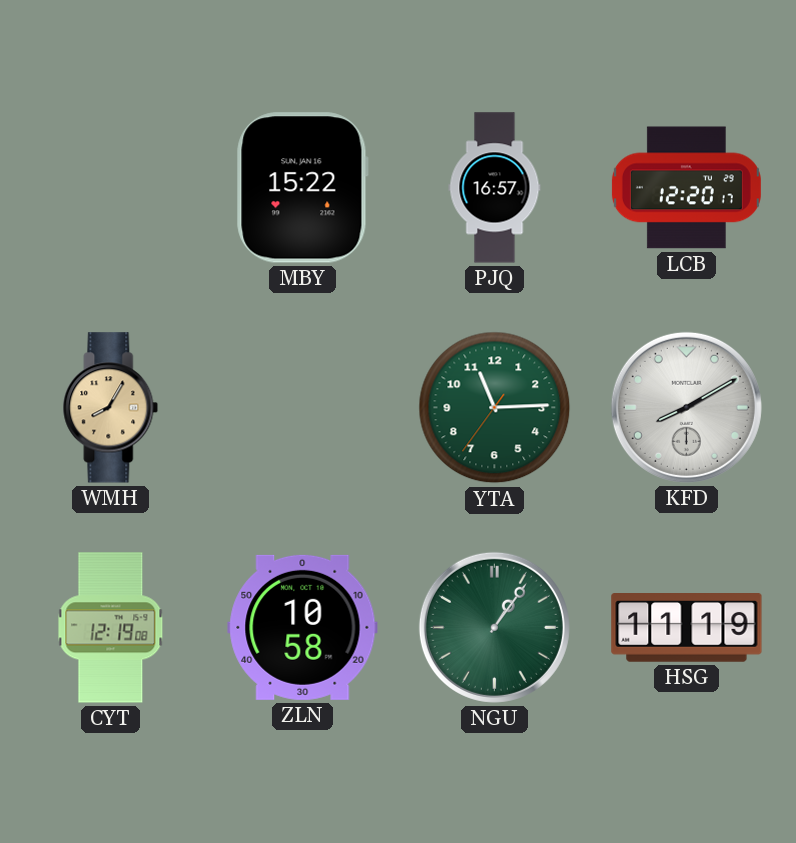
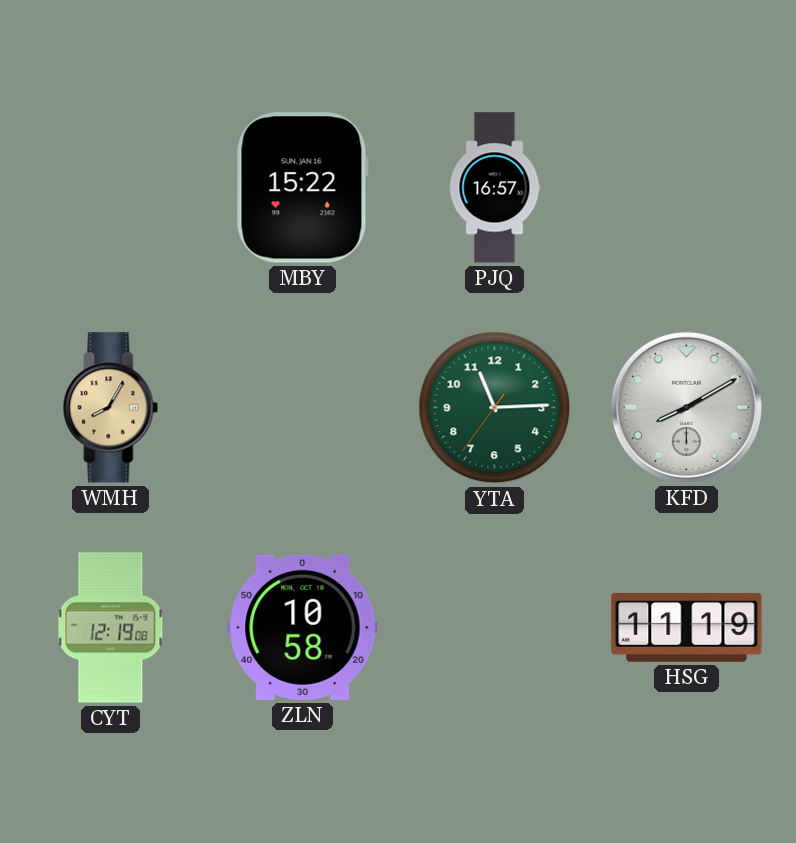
LCB: 12:20 -> none (686, 188)
NGU: 1:06 -> none (494, 627)
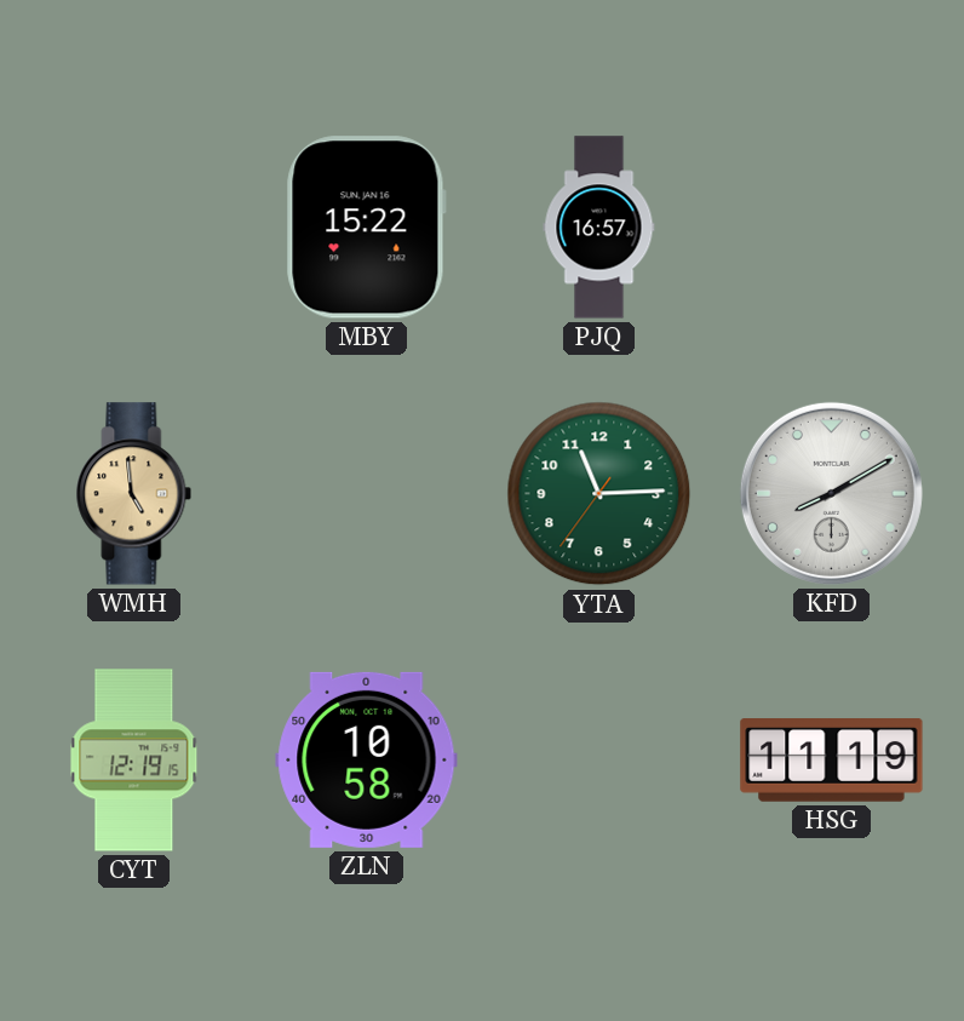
WMH: 8:05 -> 4:59 (134, 494)
CYT: 12:19:08 -> 12:19:15 (134, 761)
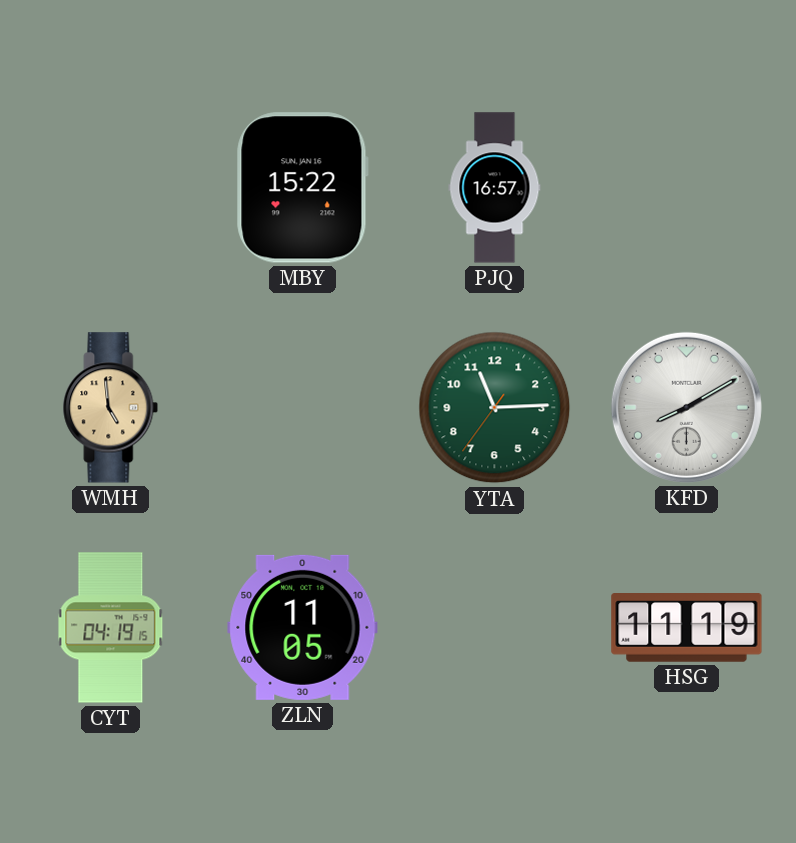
CYT: 12:19 -> 04:19 (111, 628)
ZLN: 10:58 -> 11:05 (303, 627)
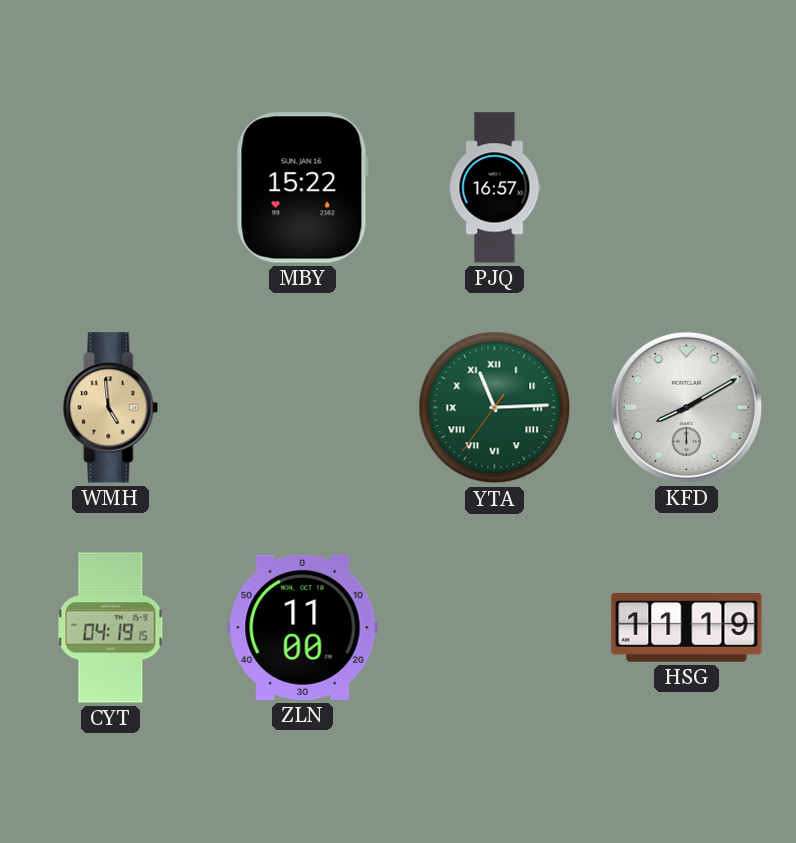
YTA numerals: Arabic -> Roman (495, 408)
ZLN: 11:05 -> 11:00 (303, 627)
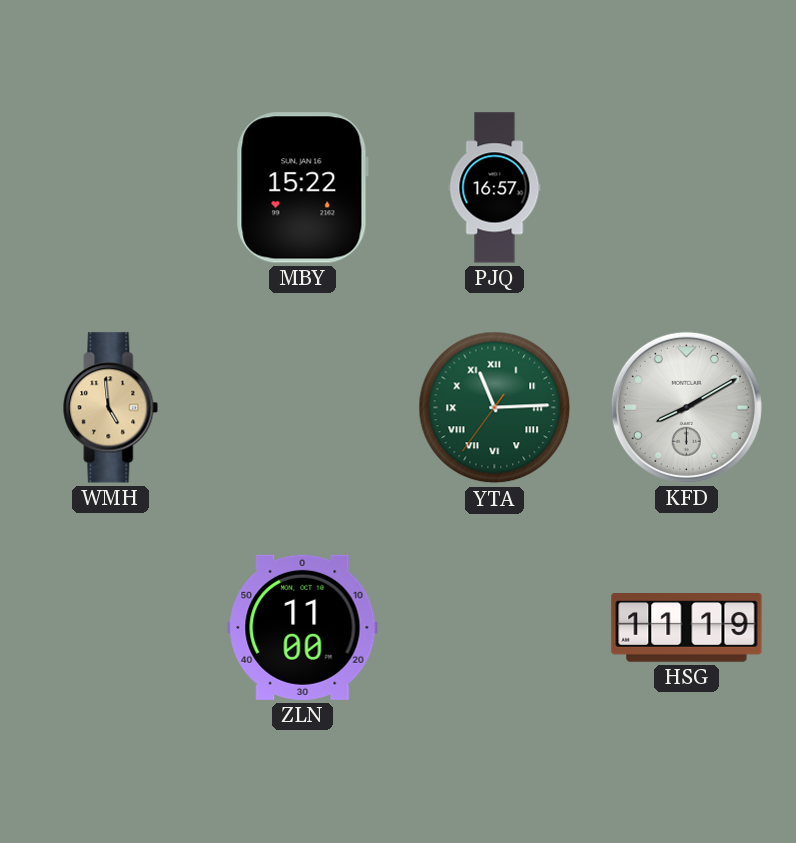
CYT: 04:19 -> none (111, 628)
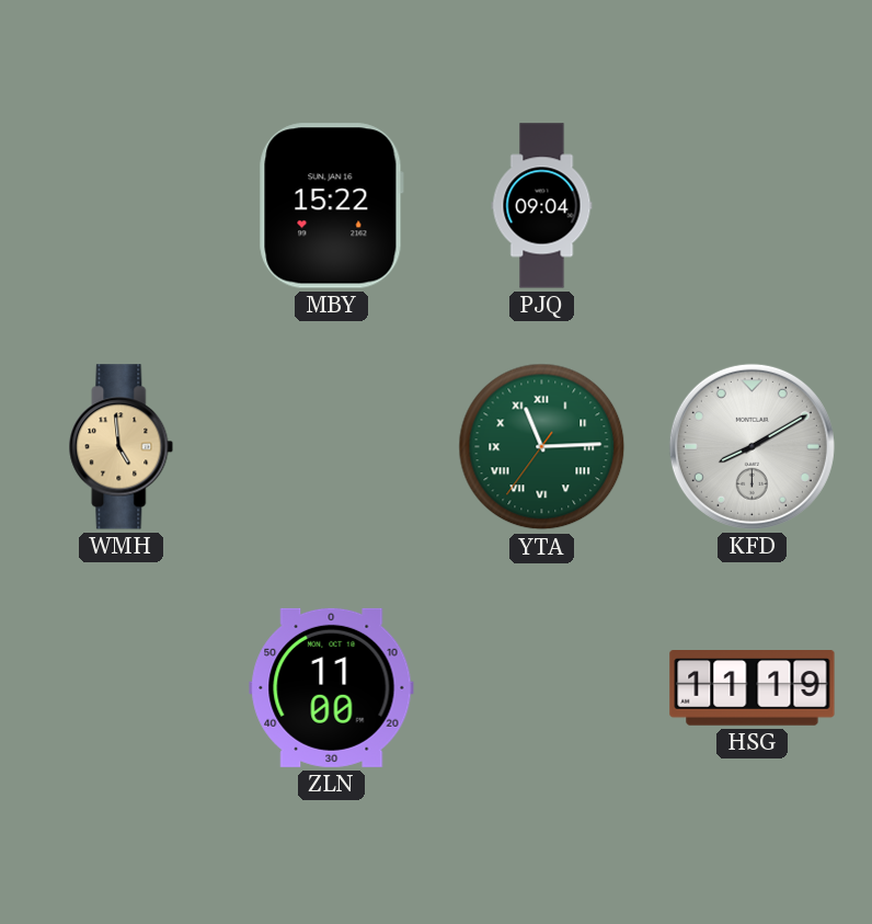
PJQ: 16:57 -> 09:04 (542, 206)
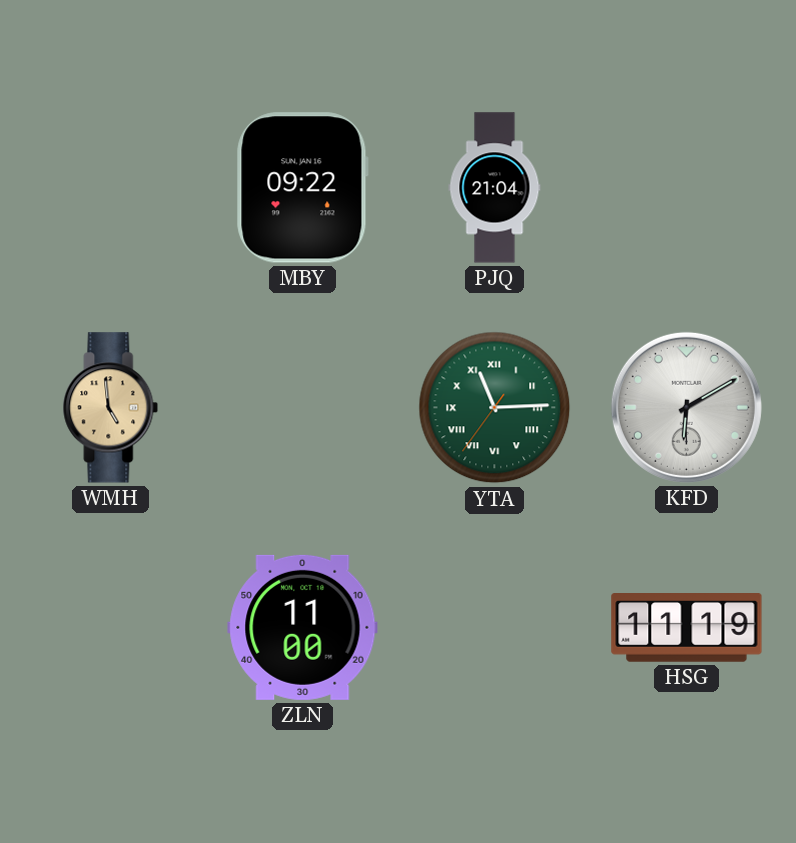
MBY: 15:22 -> 09:22 (302, 188)
PJQ: 09:04 -> 21:04 (495, 188)
KFD: 8:10 -> 6:10 (686, 407)
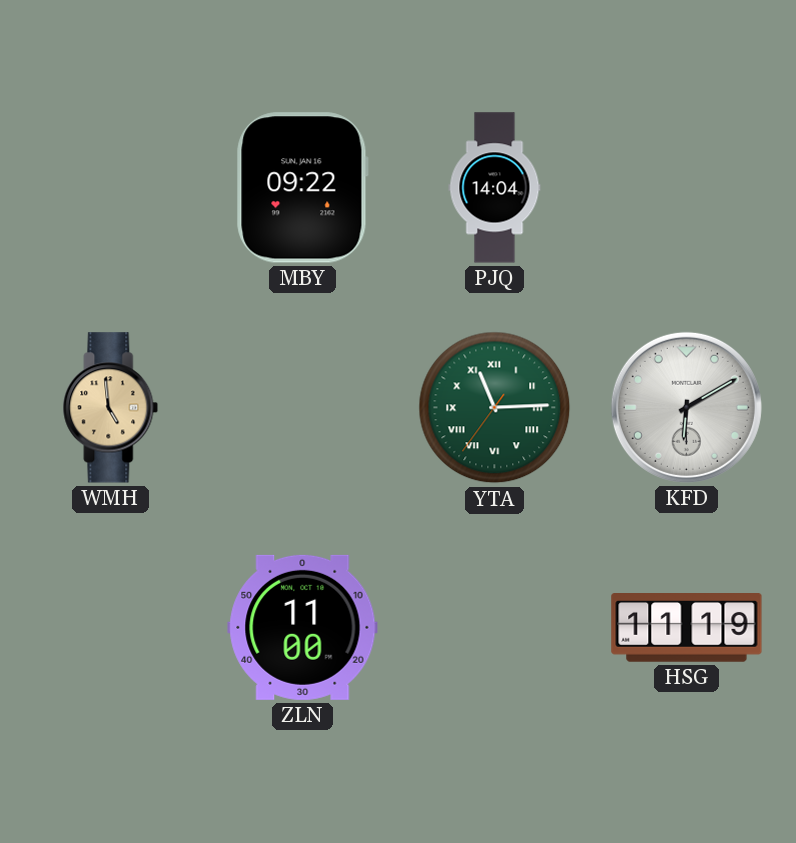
PJQ: 21:04 -> 14:04 (495, 188)
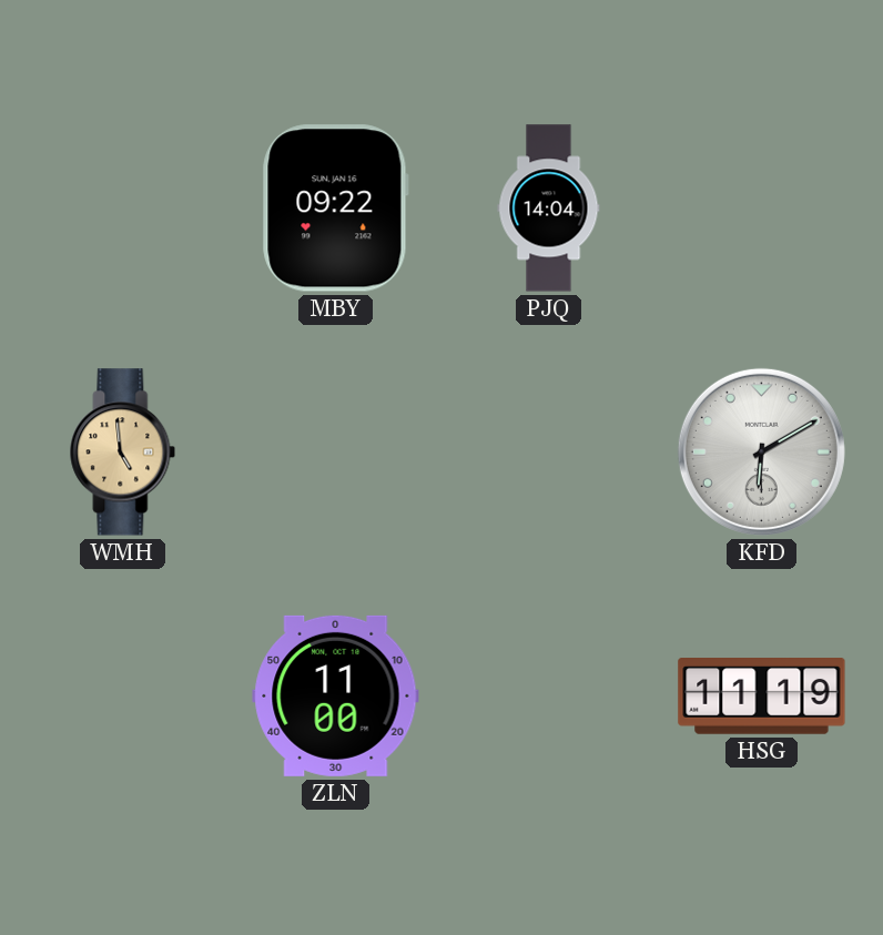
YTA: 11:14 -> none (495, 408)
